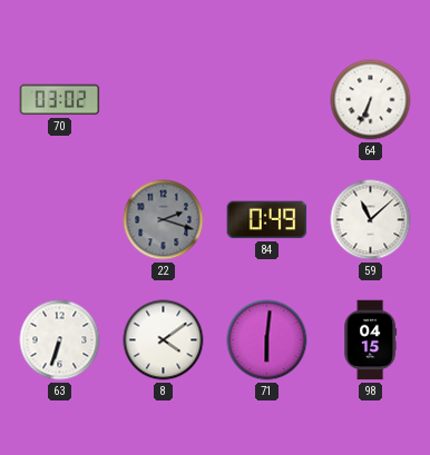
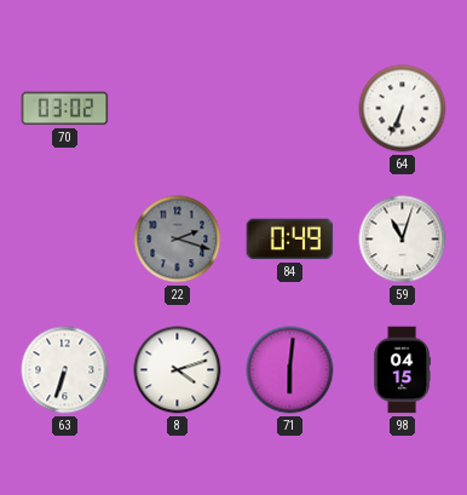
59: 11:08 -> 11:03 (403, 240)
8: 4:09 -> 4:12 (178, 370)
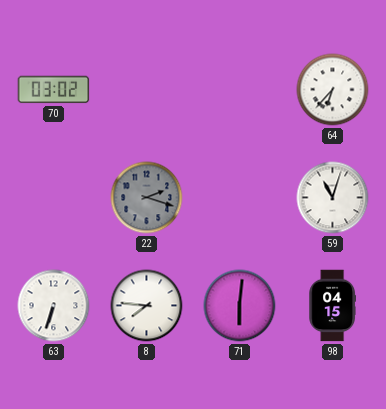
64: 6:34 -> 6:37 (333, 90)
84: 0:49 -> none (290, 240)
8: 4:12 -> 7:46 (147, 306)
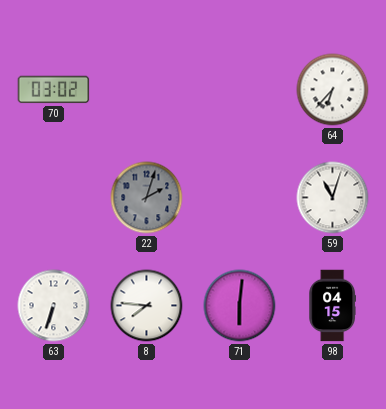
22: 2:18 -> 2:03 (147, 198)
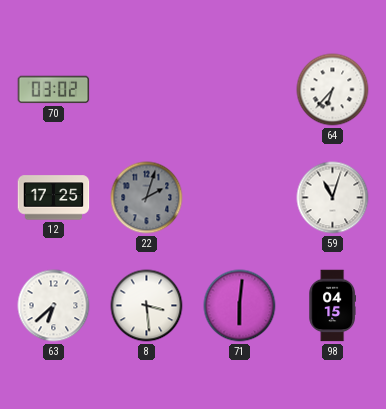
12: none -> 17:25 (54, 198)
63: 6:33 -> 6:38 (54, 306)
8: 7:46 -> 3:29 (147, 306)
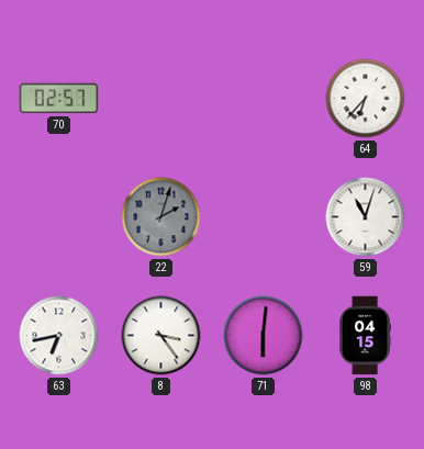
70: 03:02 -> 02:57 (59, 99)
12: 17:25 -> none (54, 198)
63: 6:38 -> 6:43 (59, 336)
8: 3:29 -> 3:24 (161, 336)
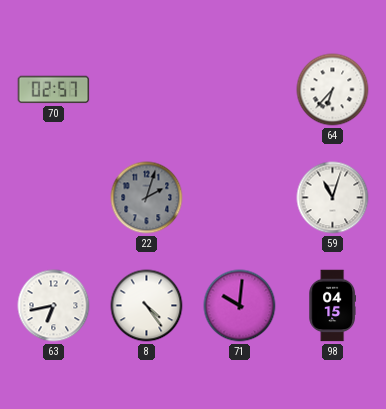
8: 3:24 -> 4:24 (147, 306)
71: 6:01 -> 10:01 (240, 306)
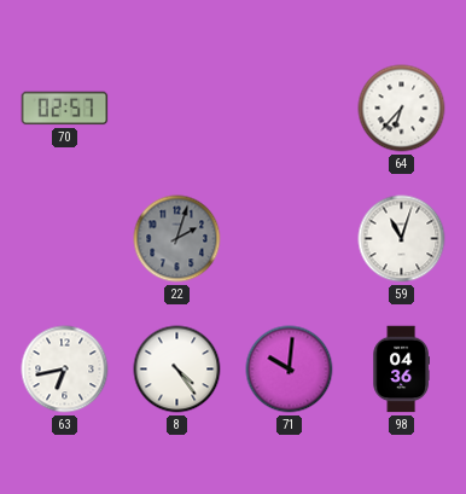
98: 04:15 -> 04:36 (401, 370)
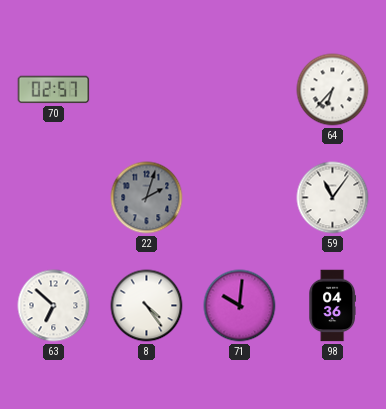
59: 11:03 -> 11:06 (333, 198)
63: 6:43 -> 6:52 (54, 306)
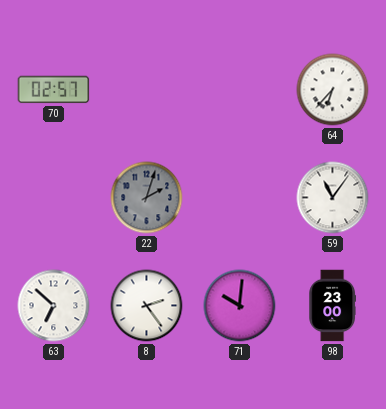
8: 4:24 -> 2:24 (147, 306)
98: 04:36 -> 23:00 (332, 306)
